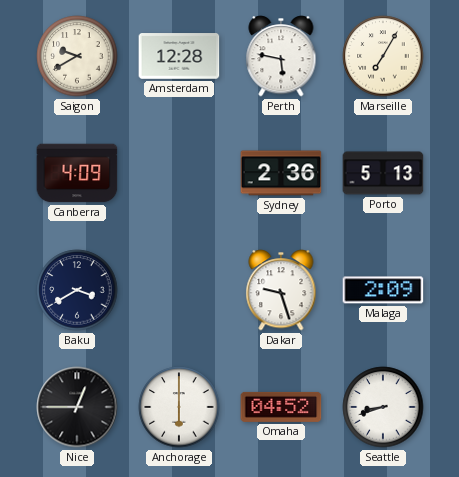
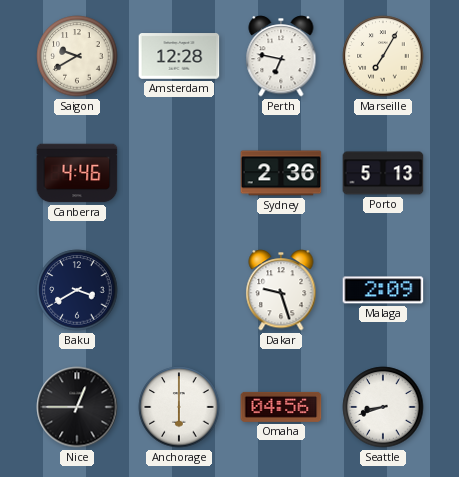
Perth: 5:47 -> 6:47 (281, 56)
Canberra: 4:09 -> 4:46 (77, 173)
Omaha: 04:52 -> 04:56 (281, 407)
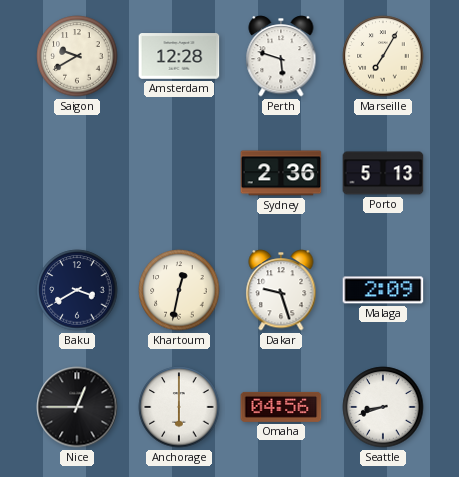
Perth: 6:47 -> 5:48 (281, 56)
Canberra: 4:46 -> none (77, 173)
Khartoum: none -> 12:32 (179, 290)
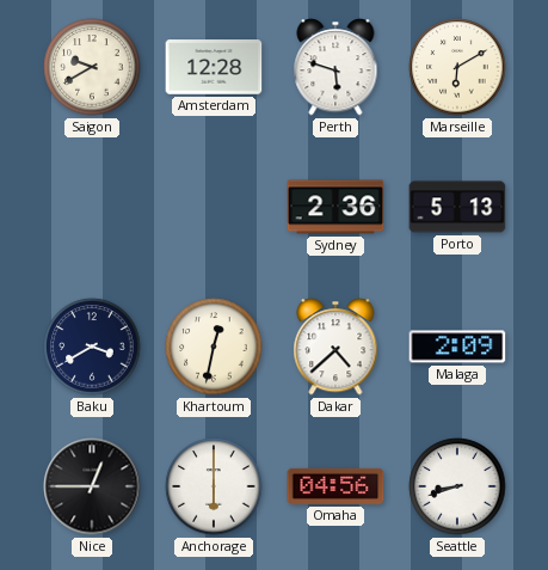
Marseille: 7:05 -> 6:10 (457, 67)
Dakar: 9:27 -> 4:38 (335, 347)
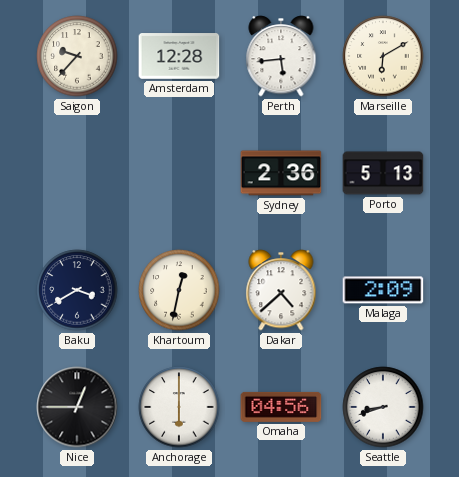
Saigon: 9:40 -> 9:37 (77, 56)
Perth: 5:48 -> 5:44 (281, 56)
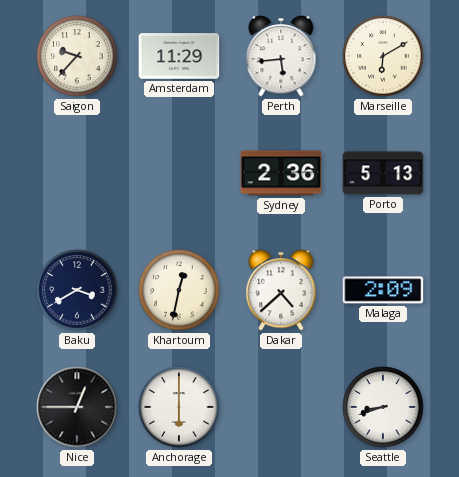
Amsterdam: 12:28 -> 11:29 (179, 56)
Omaha: 04:56 -> none (281, 407)
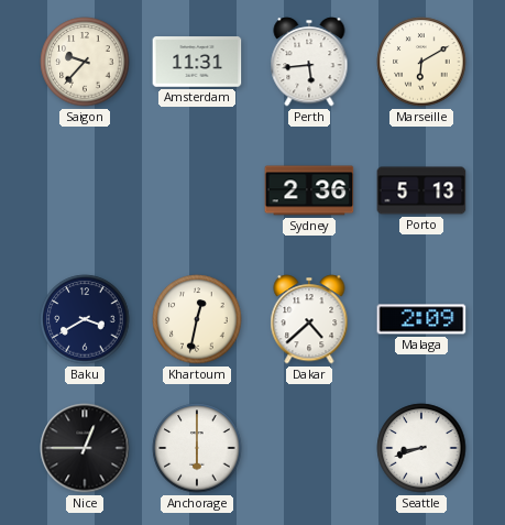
Amsterdam: 11:29 -> 11:31 (197, 62)
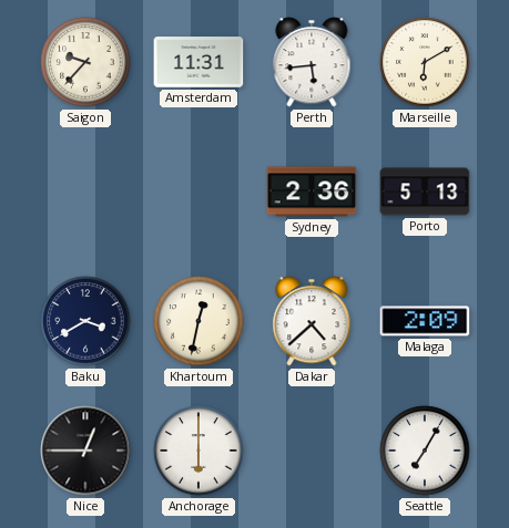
Seattle: 8:42 -> 7:05 (425, 451)
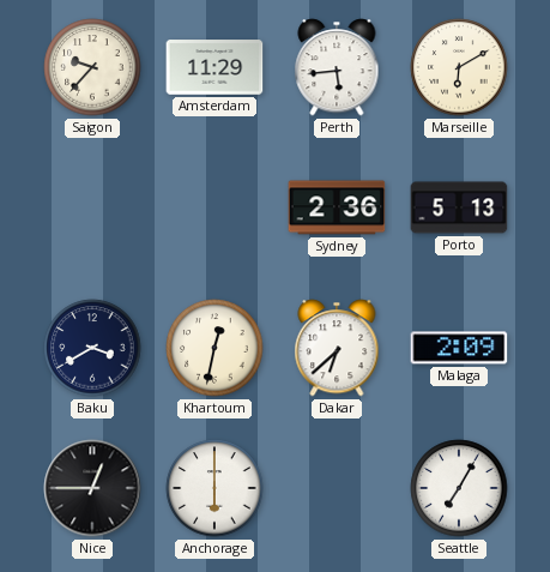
Amsterdam: 11:31 -> 11:29 (214, 67)
Dakar: 4:38 -> 6:38 (337, 348)
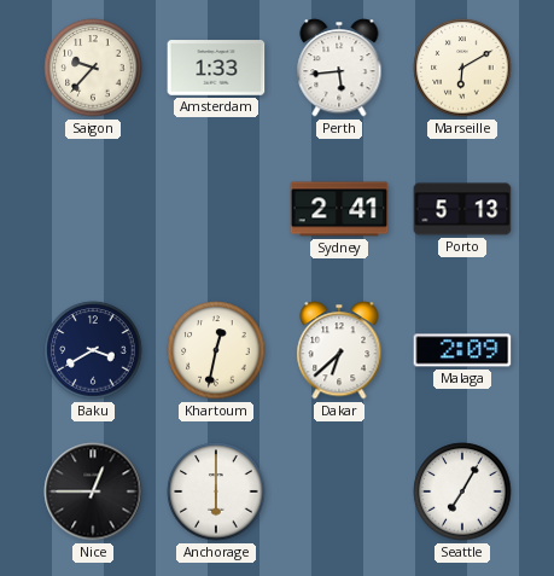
Amsterdam: 11:29 -> 1:33 (216, 68)
Sydney: 2:36 -> 2:41 (339, 209)
